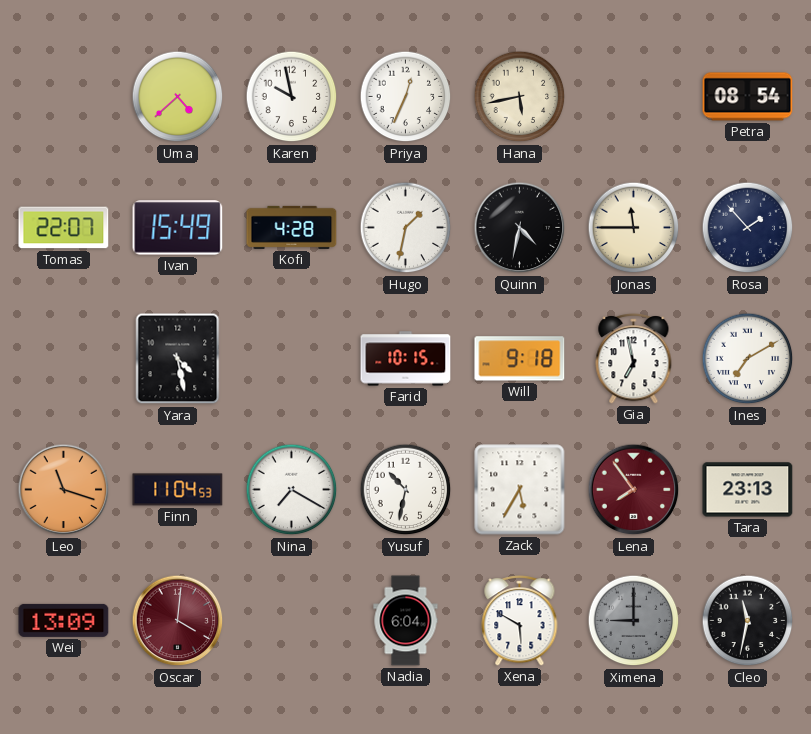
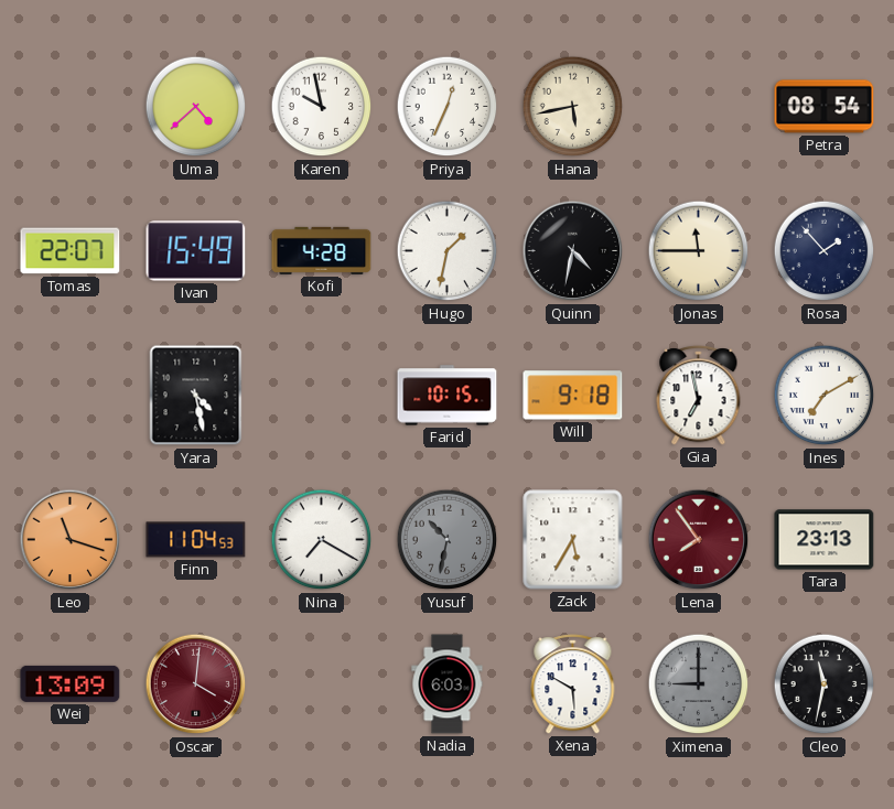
Yusuf dial: white -> grey (448, 540)
Nadia: 6:04 -> 6:03 (448, 684)
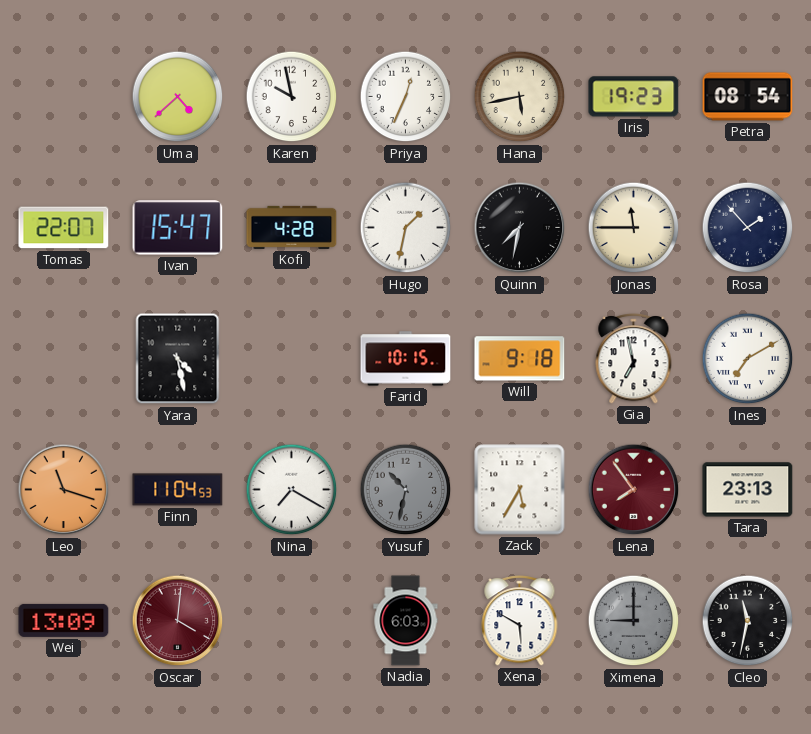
Iris: none -> 19:23 (634, 97)
Ivan: 15:49 -> 15:47 (178, 228)
Quinn: 4:32 -> 7:32 (520, 228)
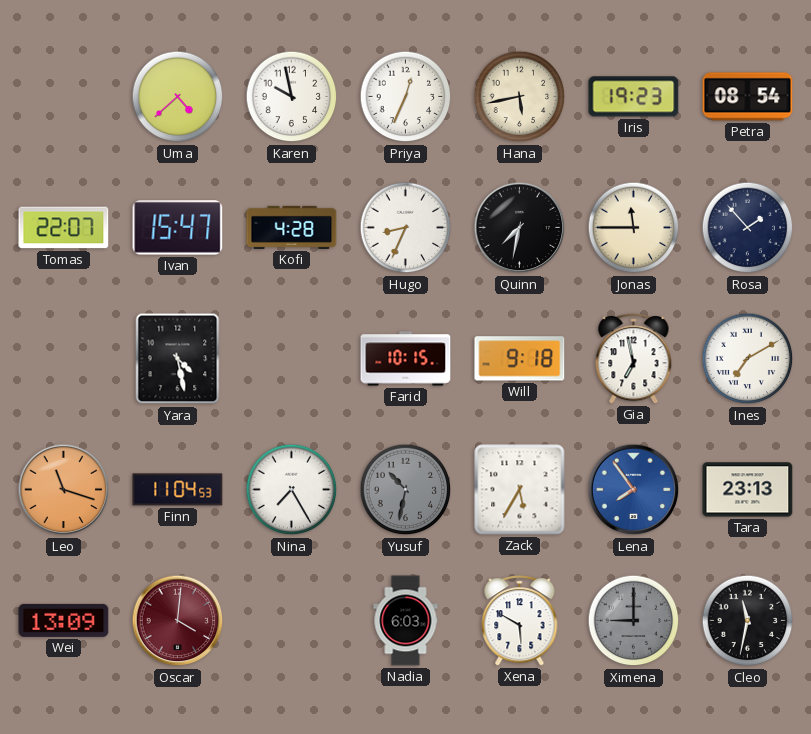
Hugo: 1:32 -> 8:34 (406, 228)
Nina: 7:20 -> 7:25 (292, 490)
Lena dial: burgundy -> blue (634, 490)
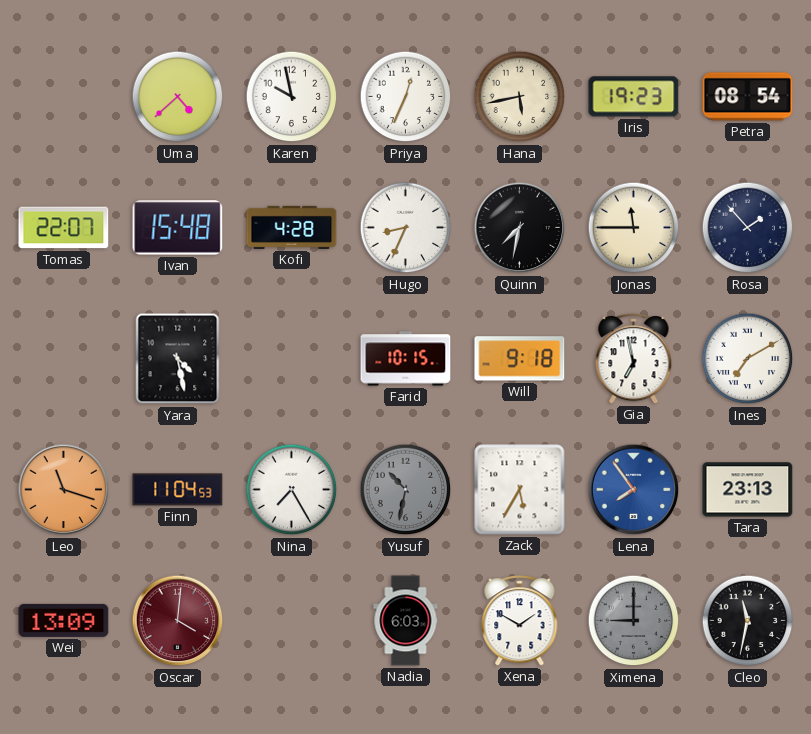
Ivan: 15:47 -> 15:48 (178, 228)
Xena: 5:50 -> 1:50 (520, 621)
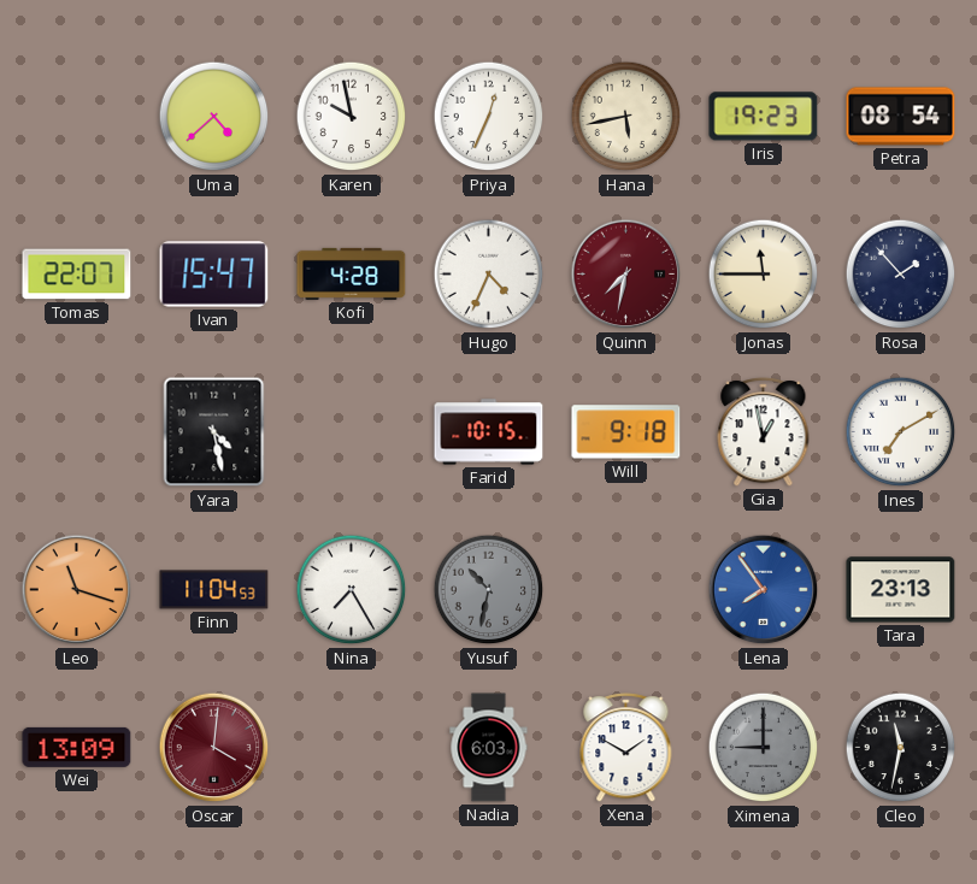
Ivan: 15:48 -> 15:47 (214, 275)
Hugo: 8:34 -> 4:34 (489, 275)
Quinn dial: black -> burgundy (626, 275)
Gia: 6:58 -> 12:58 (764, 432)
Zack: 5:35 -> none (520, 490)
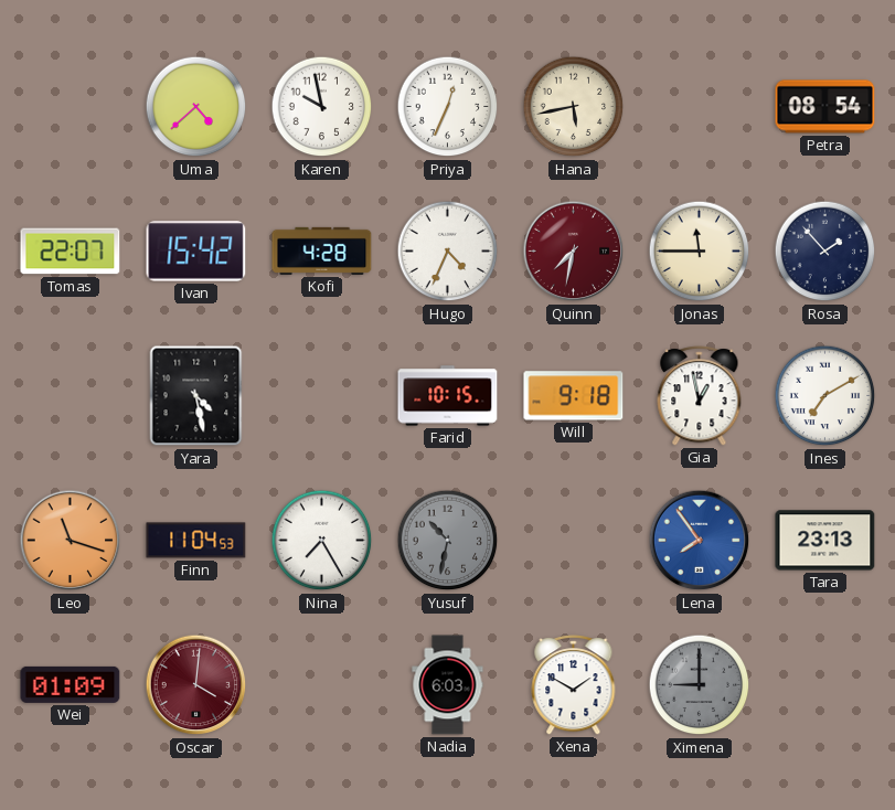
Iris: 19:23 -> none (764, 117)
Ivan: 15:47 -> 15:42 (196, 252)
Wei: 13:09 -> 01:09 (71, 684)
Cleo: 11:32 -> none (901, 748)
